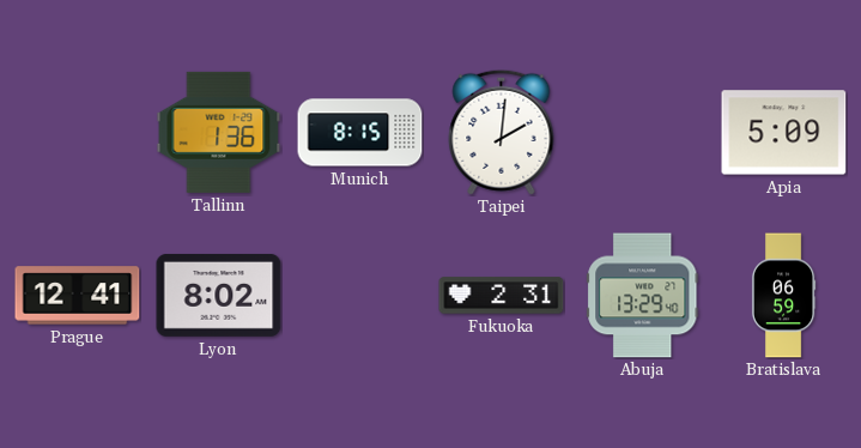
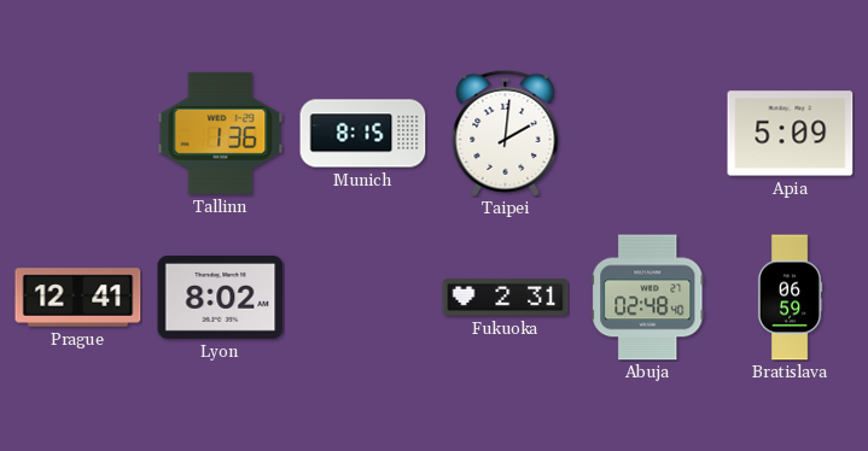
Abuja: 13:29 -> 02:48 (648, 298)
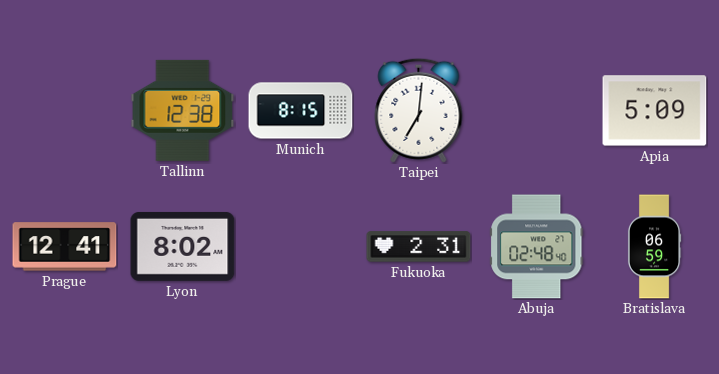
Tallinn: 1:36 -> 12:38 (183, 110)
Taipei: 2:01 -> 7:01 (419, 110)
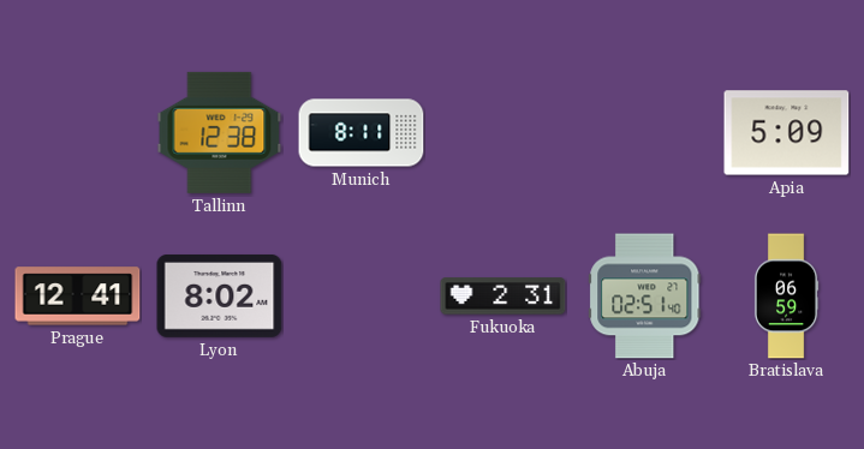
Munich: 8:15 -> 8:11 (362, 133)
Taipei: 7:01 -> none (419, 110)
Abuja: 02:48 -> 02:51 (645, 297)
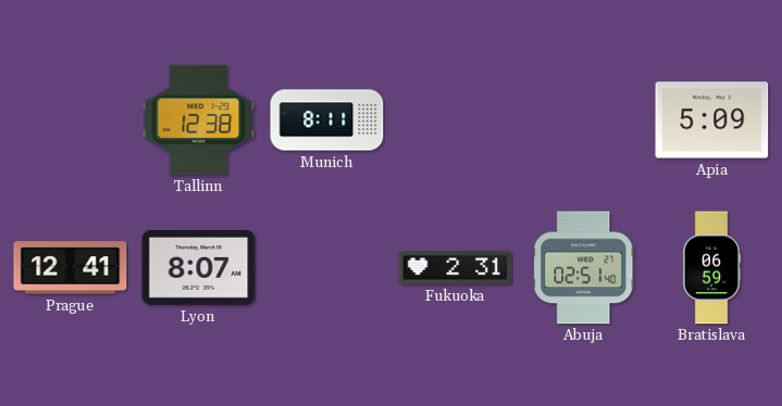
Lyon: 8:02 -> 8:07 (199, 267)
